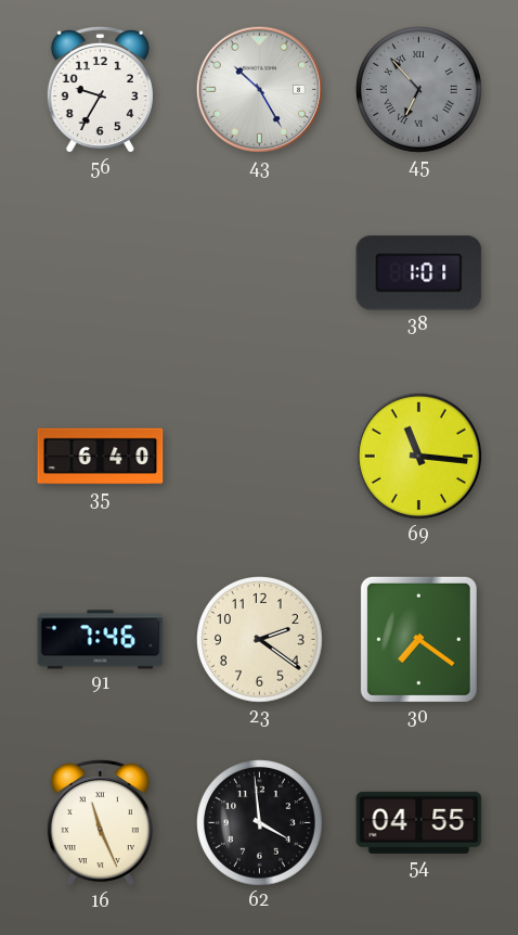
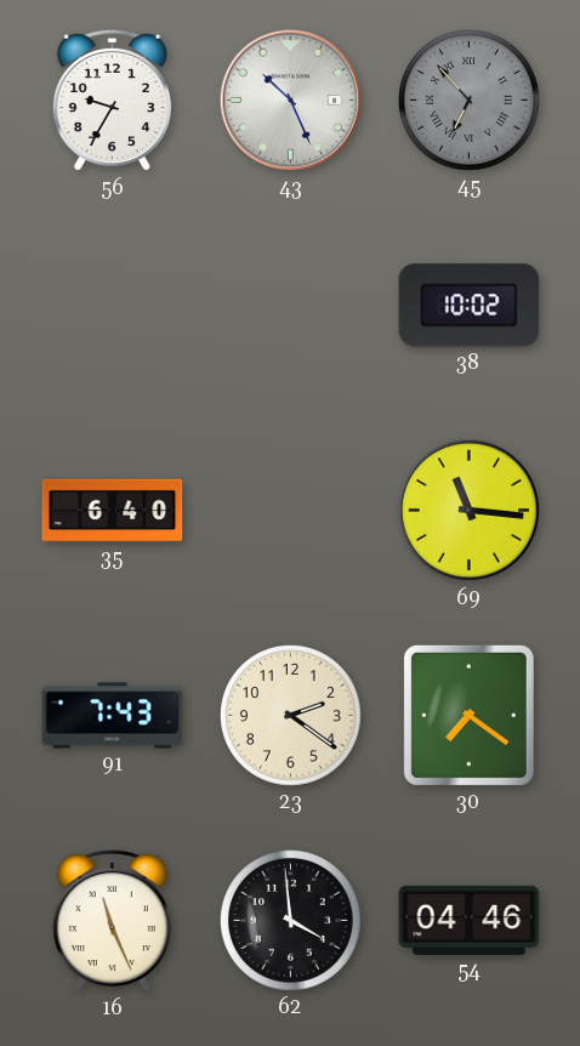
43: 10:25 -> 10:26 (291, 101)
38: 1:01 -> 10:02 (470, 306)
91: 7:46 -> 7:43 (113, 716)
54: 04:55 -> 04:46 (470, 920)
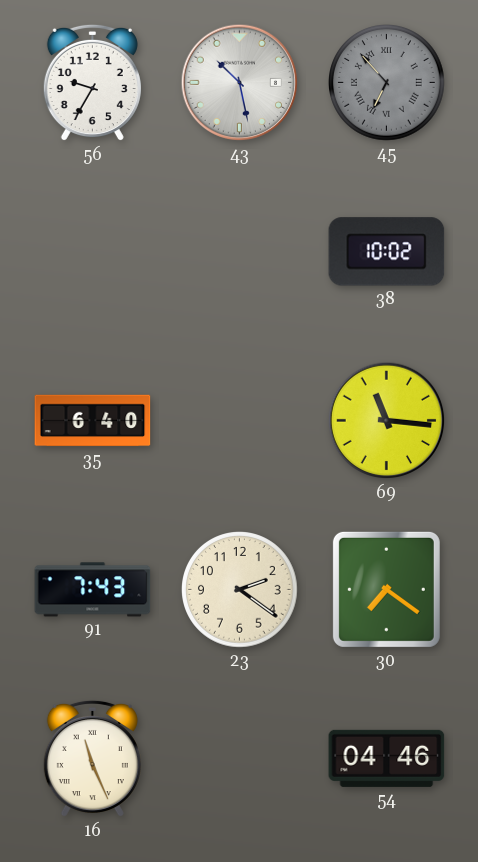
43: 10:26 -> 10:28 (240, 83)
62: 3:59 -> none (291, 921)
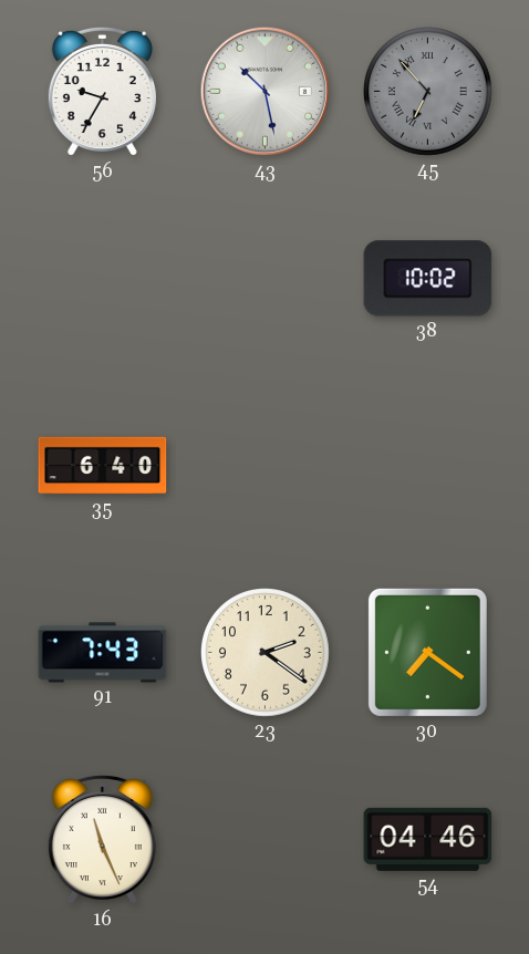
69: 11:16 -> none (387, 421)
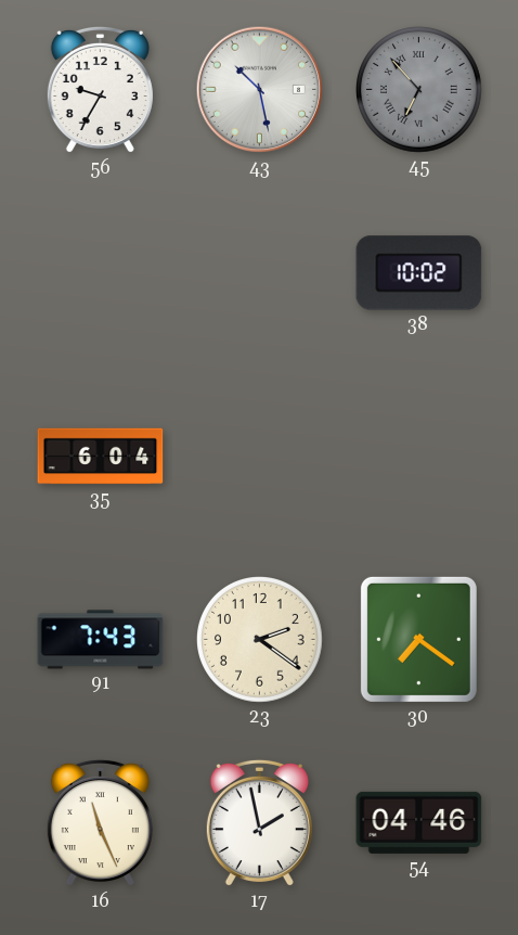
35: 6:40 -> 6:04 (101, 457)
17: none -> 1:58 (259, 823)
